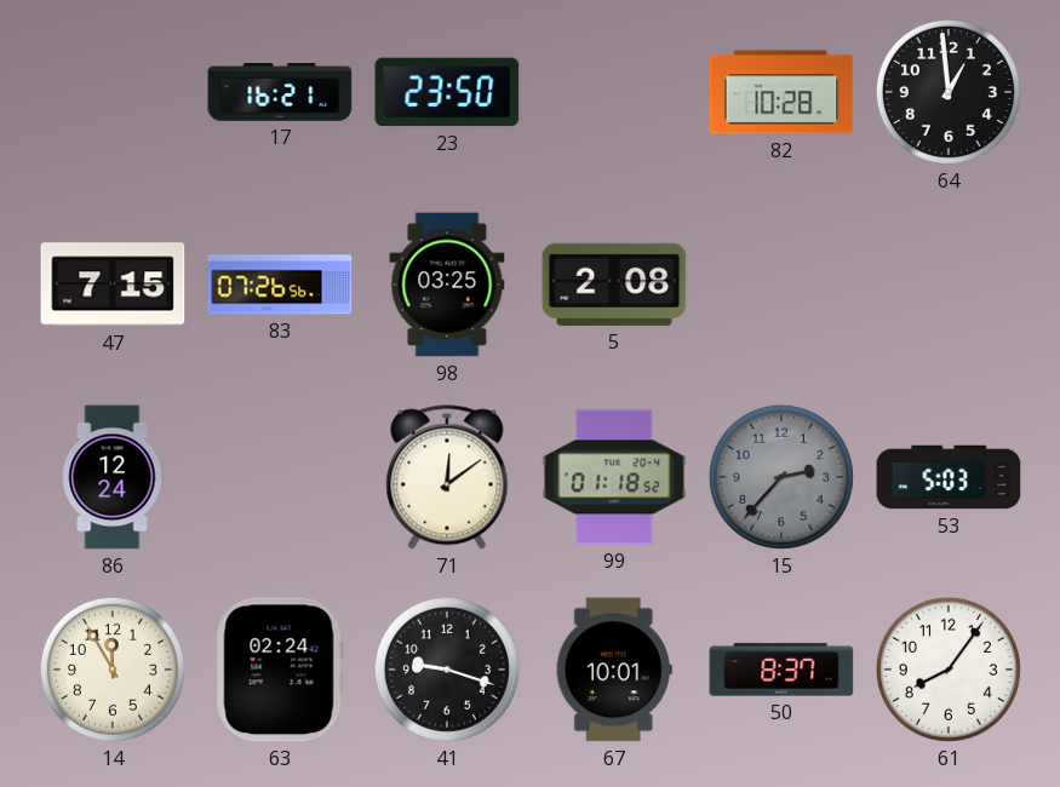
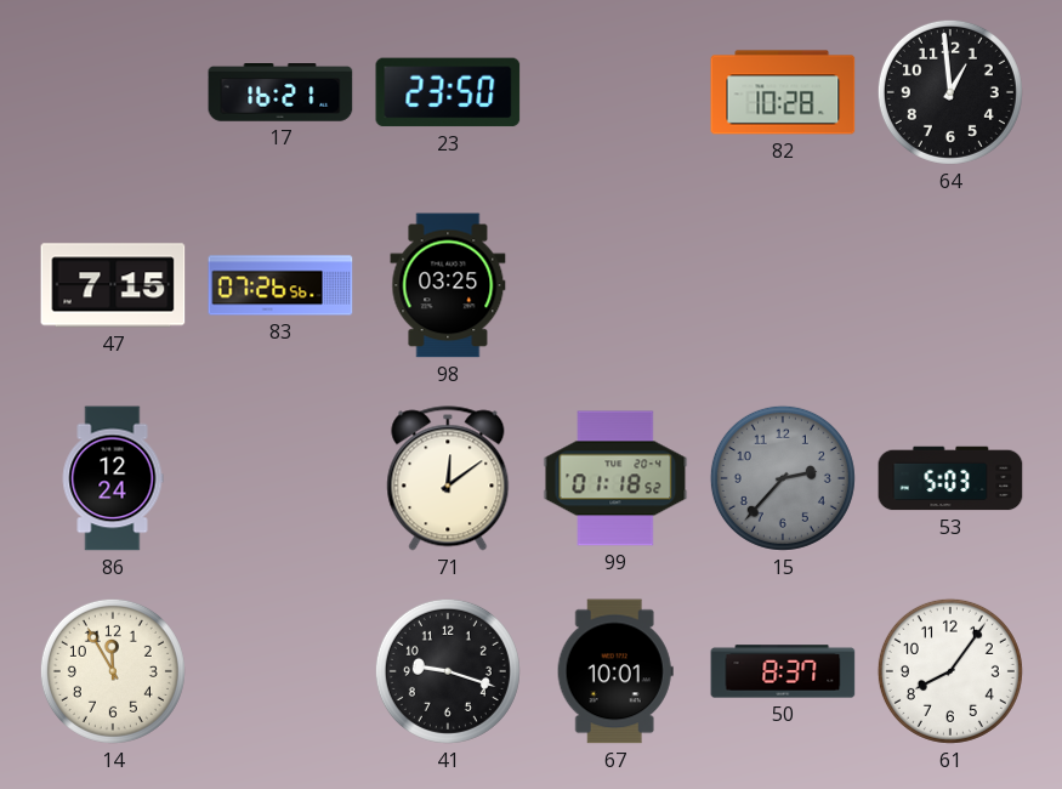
5: 2:08 -> none (614, 285)
63: 02:24 -> none (280, 670)
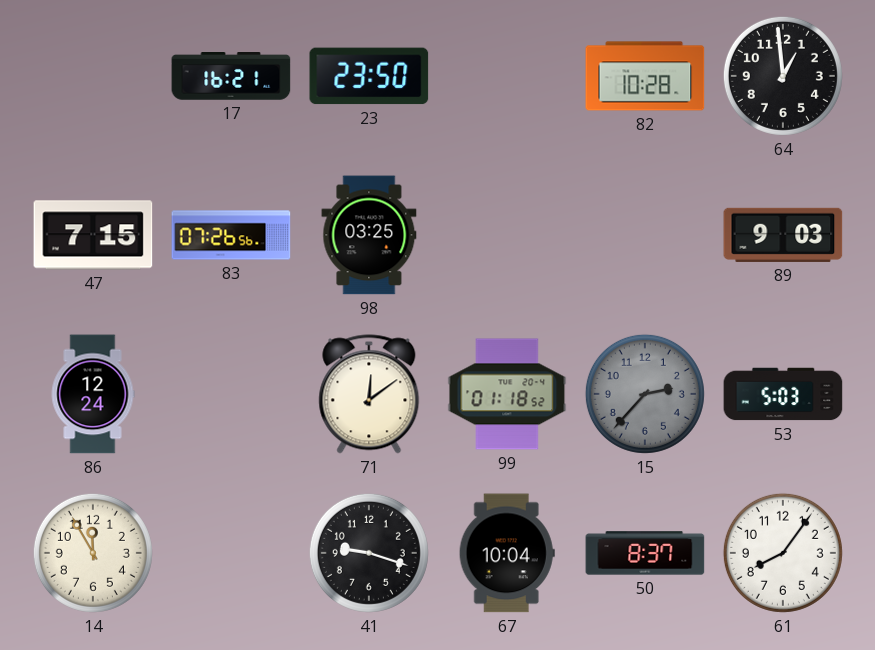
89: none -> 9:03 (783, 235)
67: 10:01 -> 10:04 (507, 553)
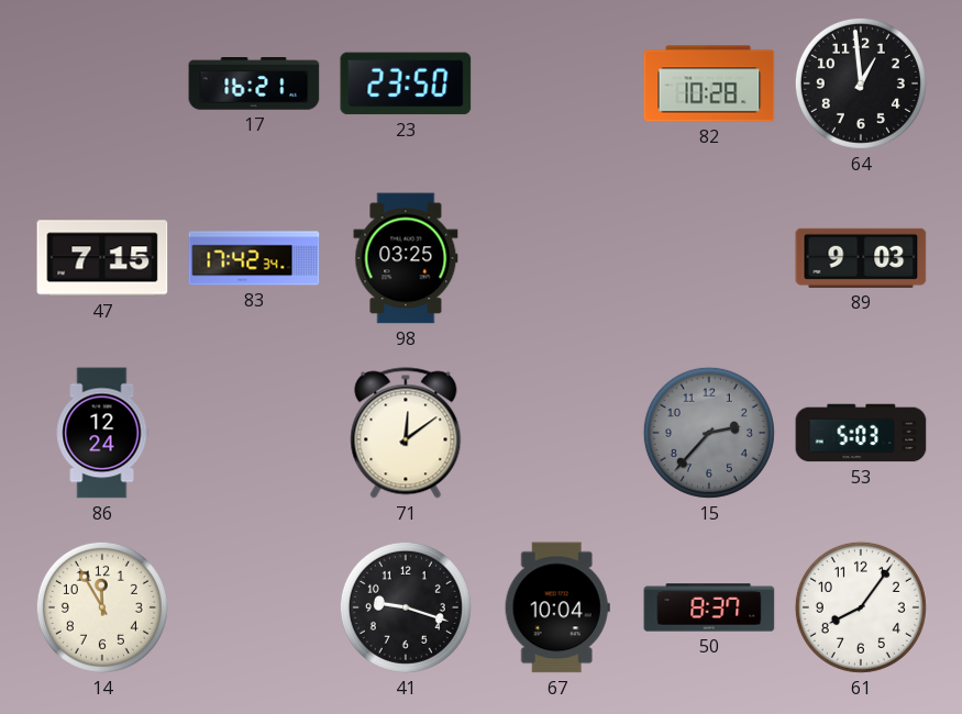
83: 07:26 -> 17:42 (254, 258)
99: 01:18 -> none (507, 394)
